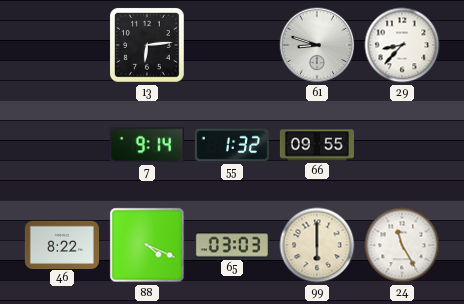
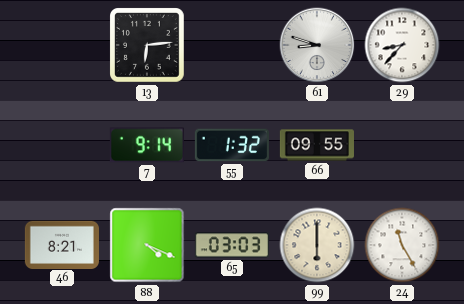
46: 8:22 -> 8:21 (62, 244)
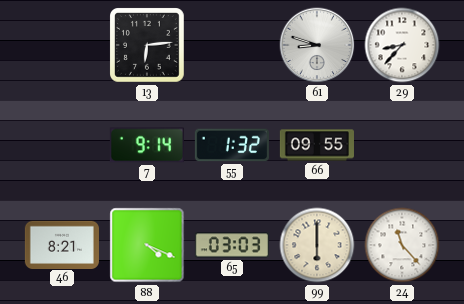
24: 11:25 -> 11:23 (402, 245)
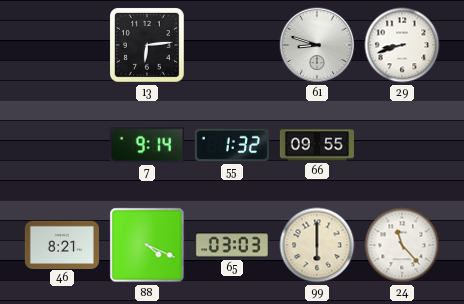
29: 8:37 -> 8:42 (402, 45)
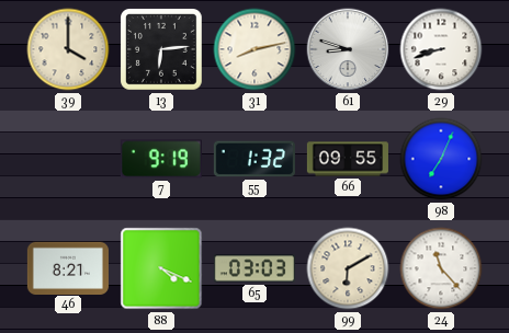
39: none -> 4:00 (68, 49)
31: none -> 8:13 (255, 49)
7: 9:14 -> 9:19 (161, 159)
98: none -> 7:04 (441, 159)
99: 6:00 -> 6:10 (348, 268)
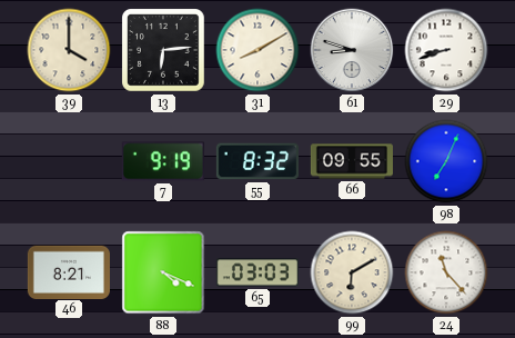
31: 8:13 -> 8:10 (257, 50)
55: 1:32 -> 8:32 (257, 161)
